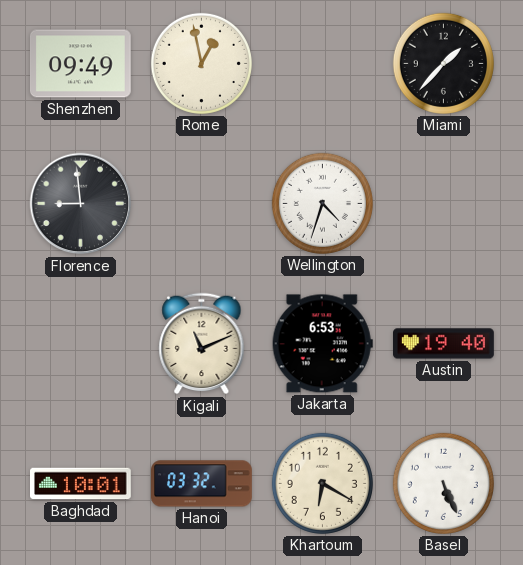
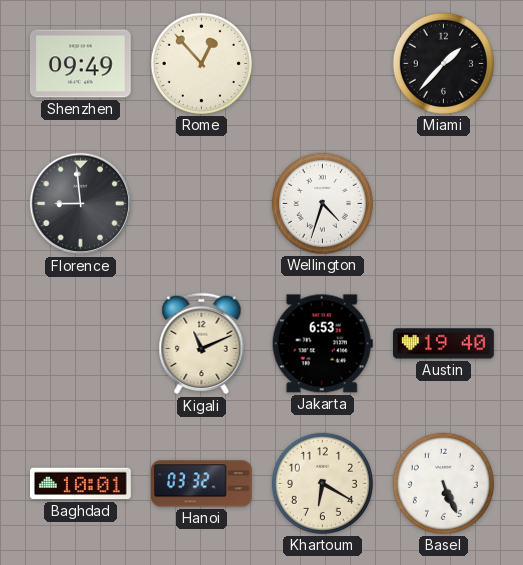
Rome: 12:58 -> 12:53 (201, 63)
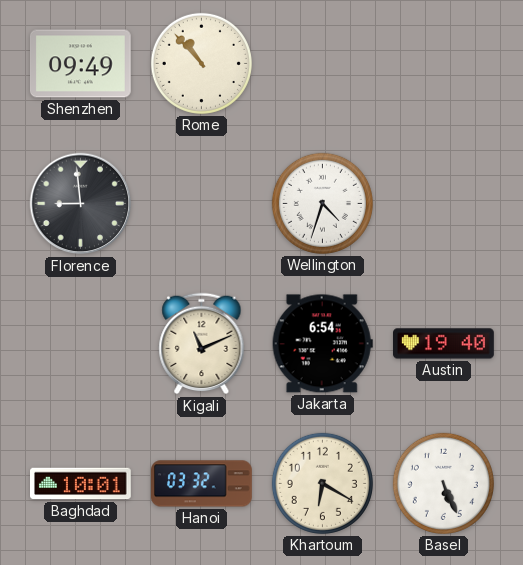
Rome: 12:53 -> 10:53 (201, 63)
Miami: 1:37 -> none (443, 63)
Jakarta: 6:53 -> 6:54 (322, 344)
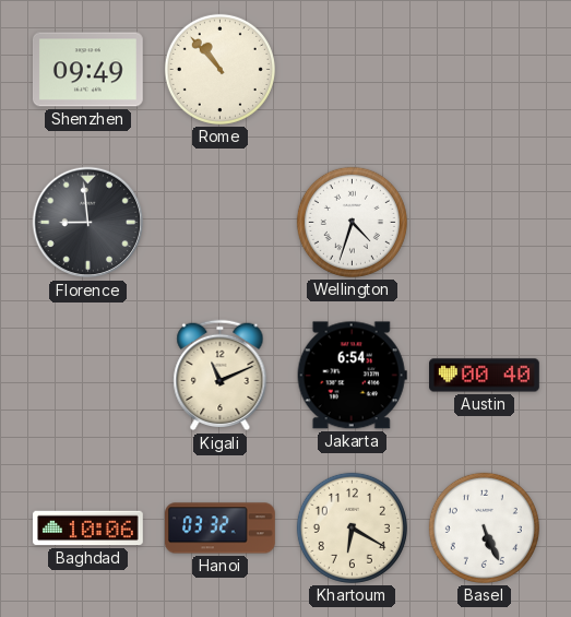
Austin: 19:40 -> 00:40 (485, 376)
Baghdad: 10:01 -> 10:06 (88, 529)
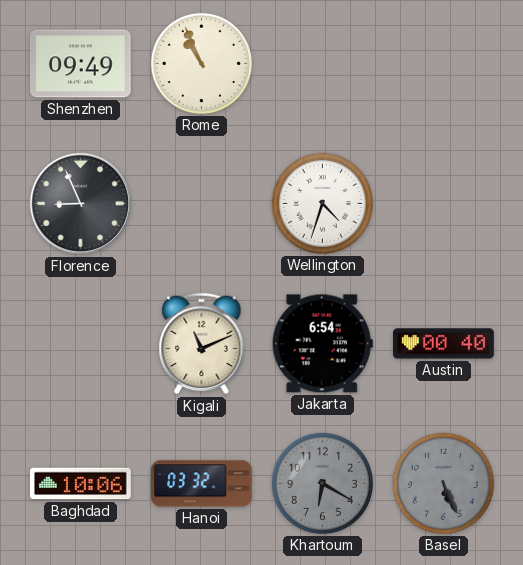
Rome: 10:53 -> 10:56 (201, 63)
Florence: 8:59 -> 8:56 (81, 204)
Khartoum dial: cream -> grey (322, 483)
Basel dial: white -> grey (443, 483)
